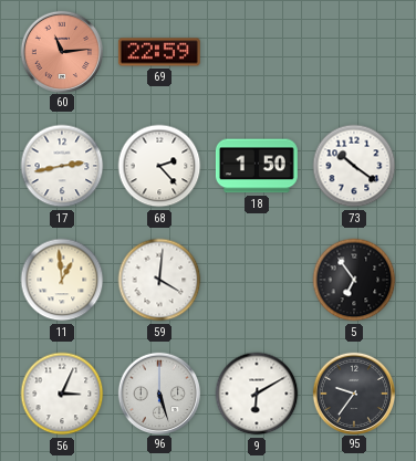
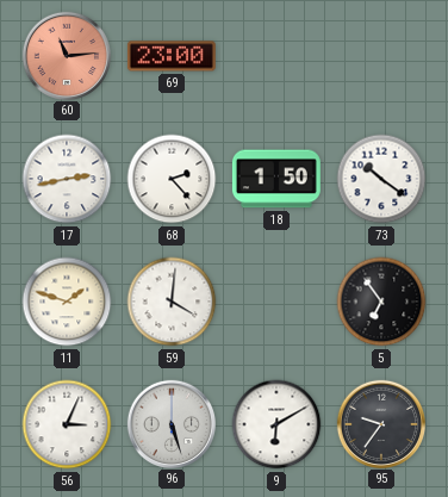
69: 22:59 -> 23:00 (172, 56)
11: 12:59 -> 1:48 (67, 302)
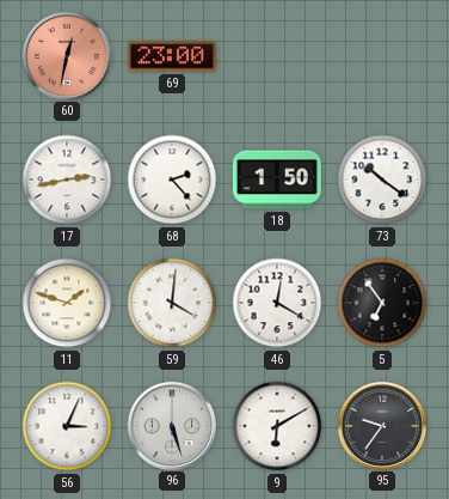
60: 11:14 -> 12:32 (66, 55)
46: none -> 12:20 (277, 303)
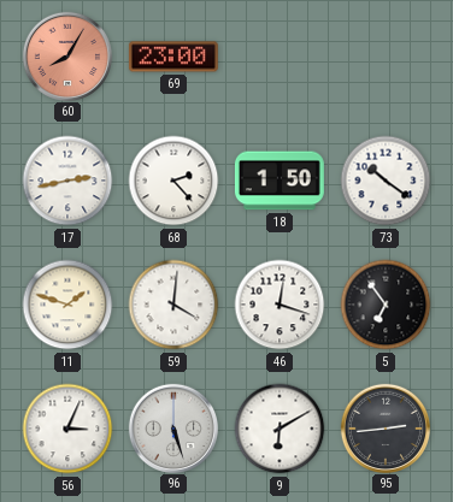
60: 12:32 -> 8:05 (66, 55)
46: 12:20 -> 12:18 (280, 305)
95: 9:36 -> 2:44 (384, 427)
